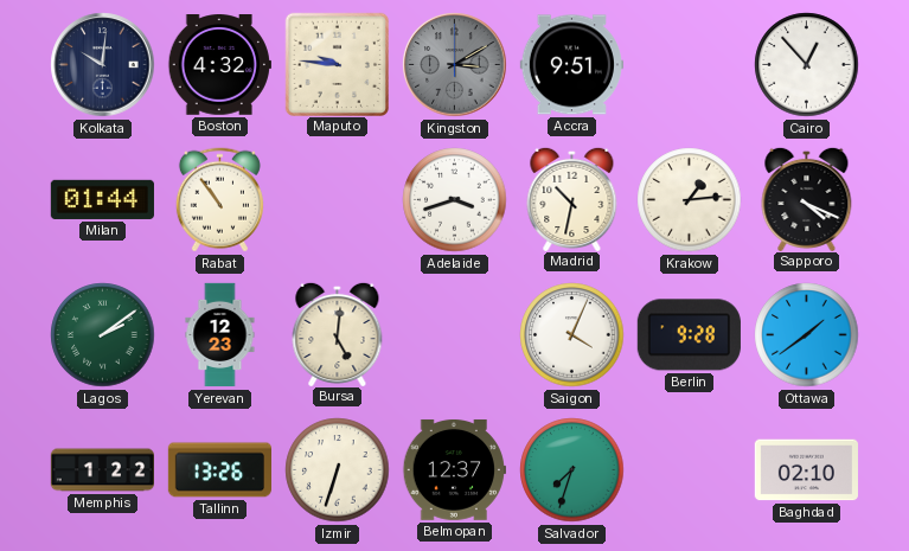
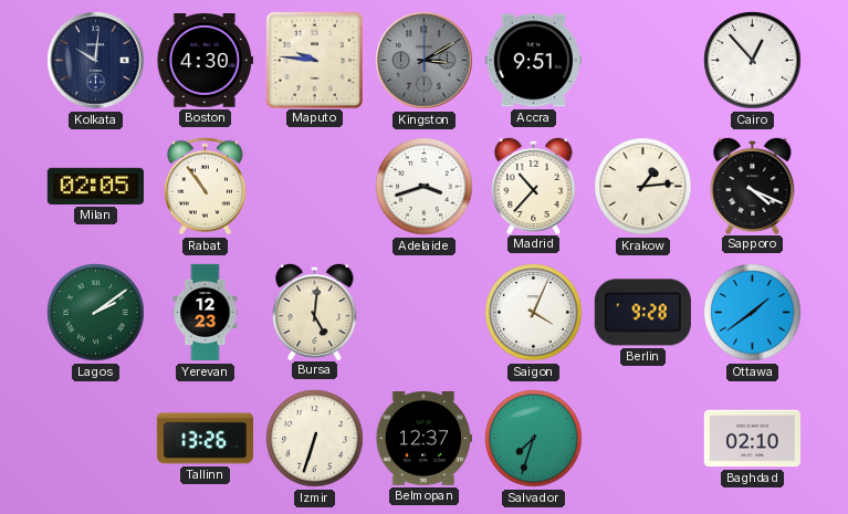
Boston: 4:32 -> 4:30 (205, 61)
Milan: 01:44 -> 02:05 (95, 186)
Madrid: 10:32 -> 10:37 (534, 185)
Memphis: 1:22 -> none (102, 470)
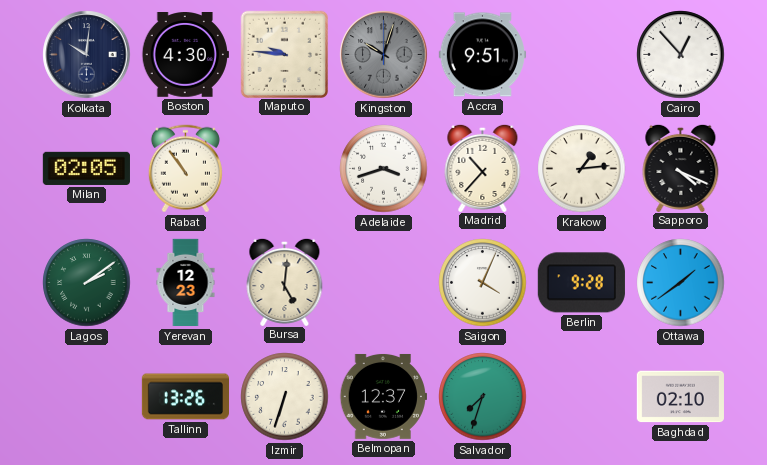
Kingston: 3:10 -> 10:03 (384, 55)
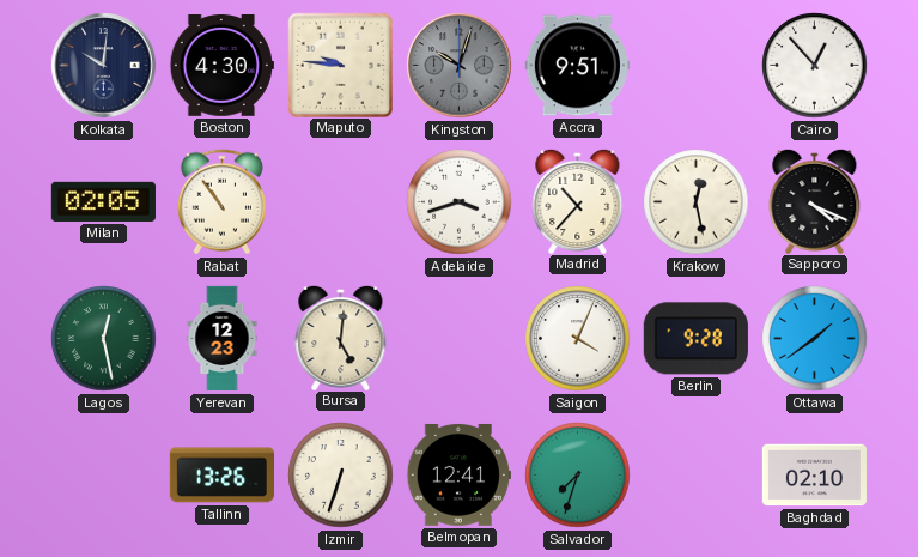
Krakow: 1:14 -> 12:28 (697, 202)
Lagos: 2:09 -> 12:28 (104, 339)
Belmopan: 12:37 -> 12:41 (458, 474)
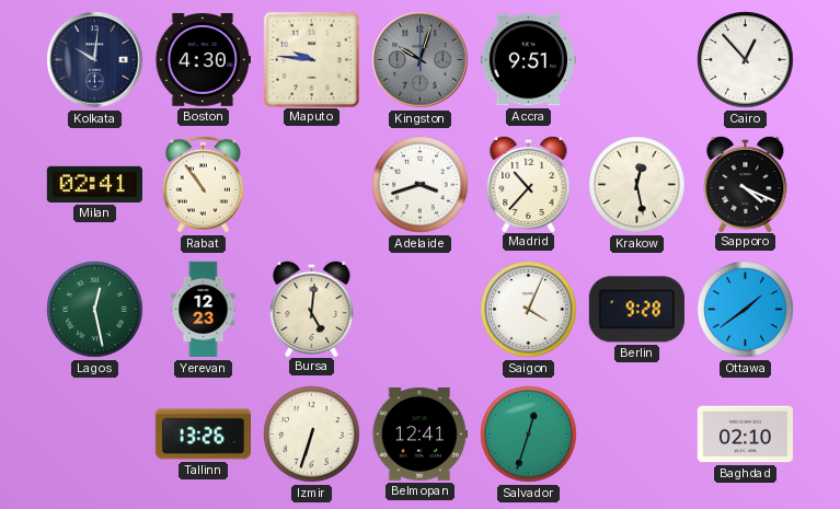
Milan: 02:05 -> 02:41 (94, 184)
Salvador: 7:33 -> 12:33 (529, 435)
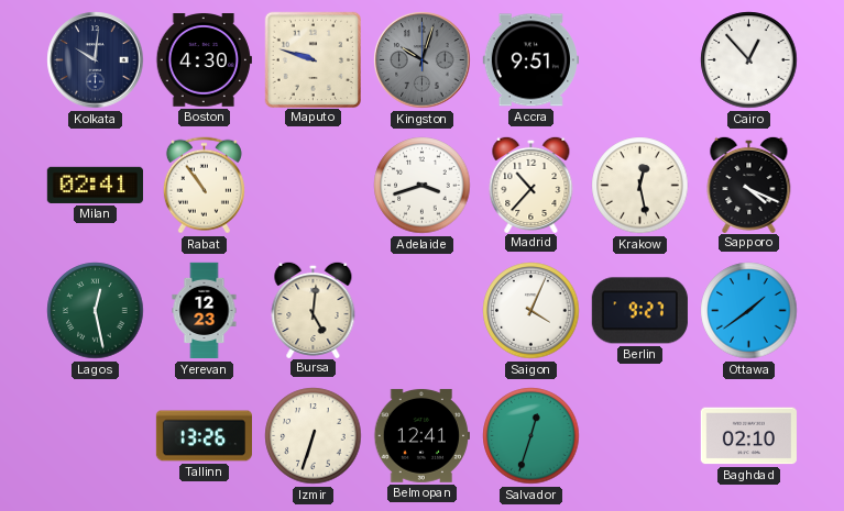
Maputo: 9:46 -> 9:48 (313, 59)
Berlin: 9:28 -> 9:27 (639, 311)
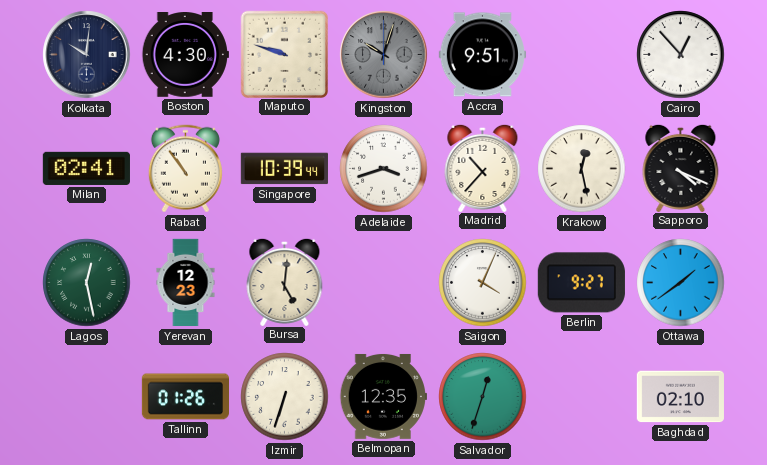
Singapore: none -> 10:39 (284, 169)
Tallinn: 13:26 -> 01:26 (185, 397)
Belmopan: 12:41 -> 12:35 (383, 396)
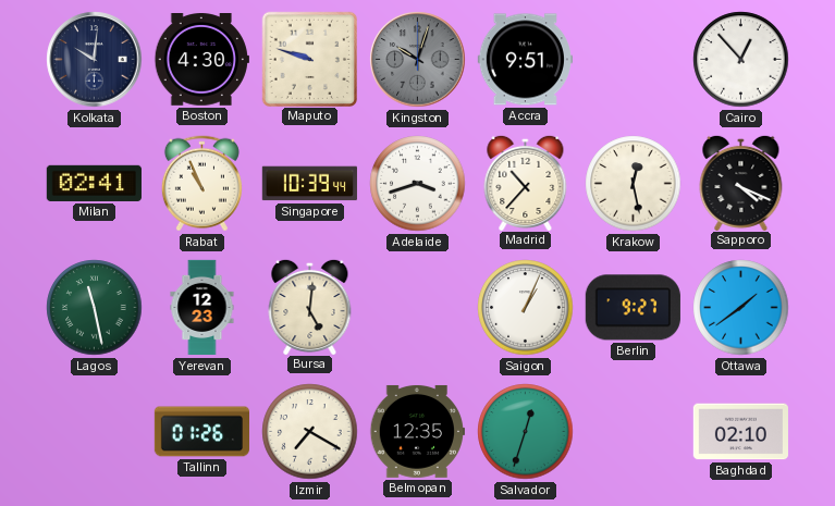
Rabat: 10:54 -> 10:56 (201, 184)
Lagos: 12:28 -> 11:28 (95, 308)
Saigon: 4:04 -> 1:04 (526, 308)
Izmir: 6:33 -> 7:20 (310, 432)
